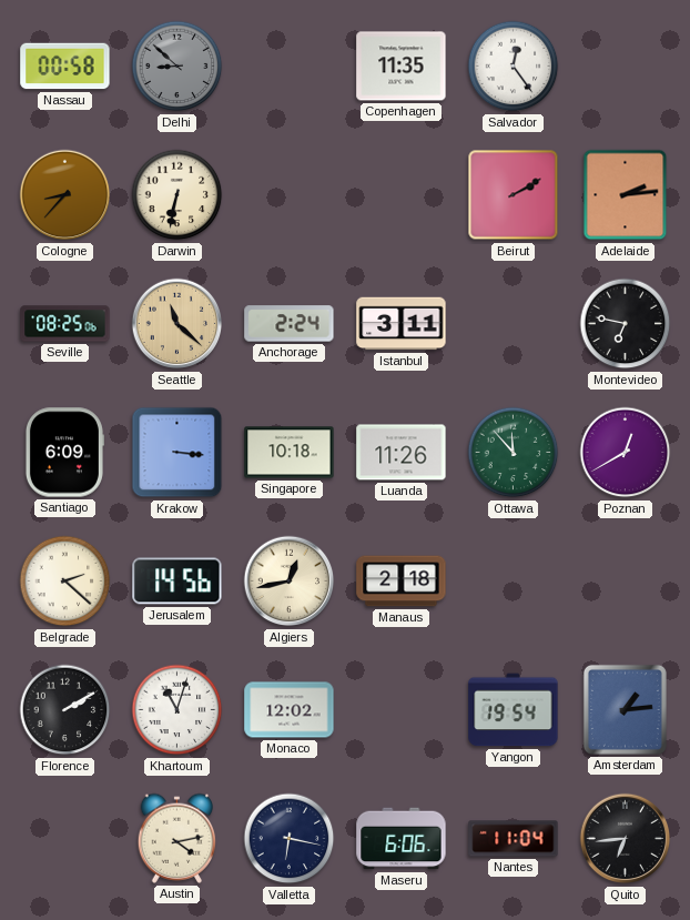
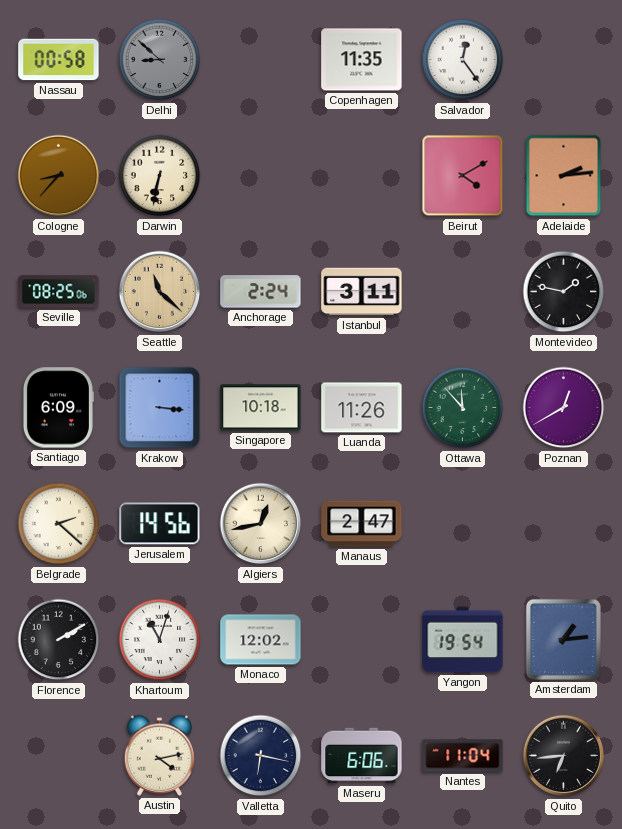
Beirut: 2:10 -> 4:10 (463, 176)
Montevideo: 6:47 -> 1:47 (564, 292)
Manaus: 2:18 -> 2:47 (362, 524)
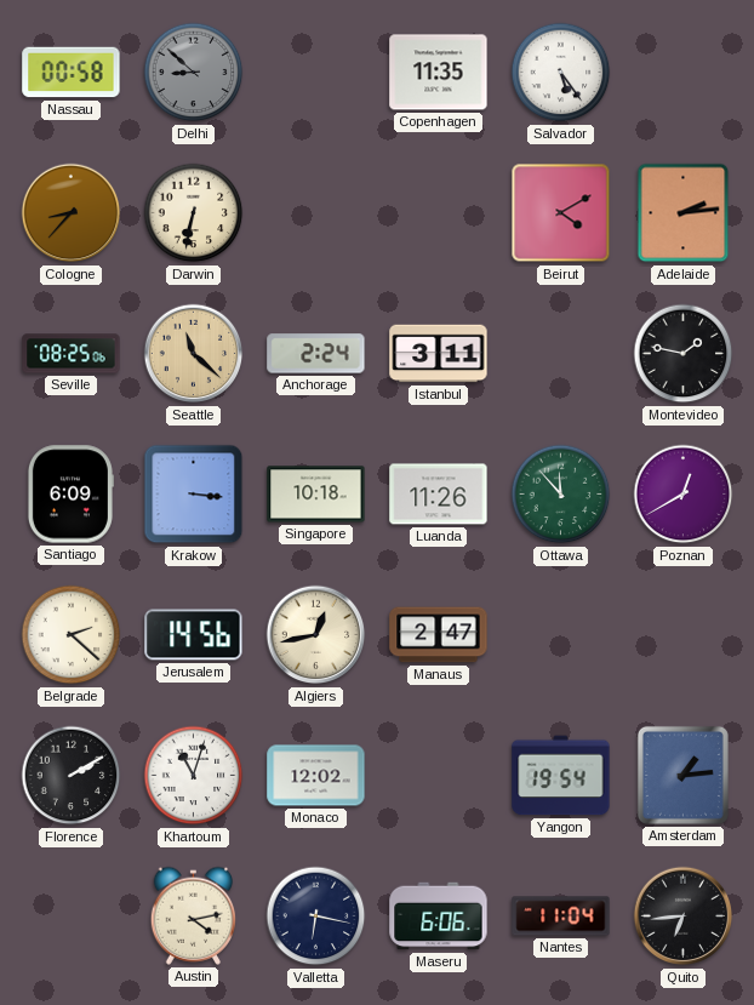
Salvador: 12:24 -> 5:24 (561, 73)
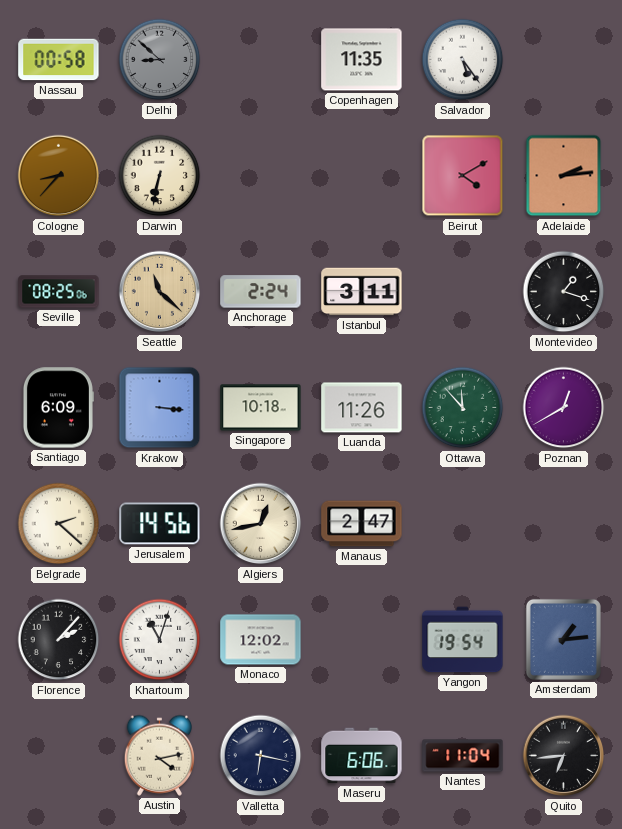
Montevideo: 1:47 -> 1:18 (564, 292)
Florence: 2:10 -> 2:07 (59, 640)
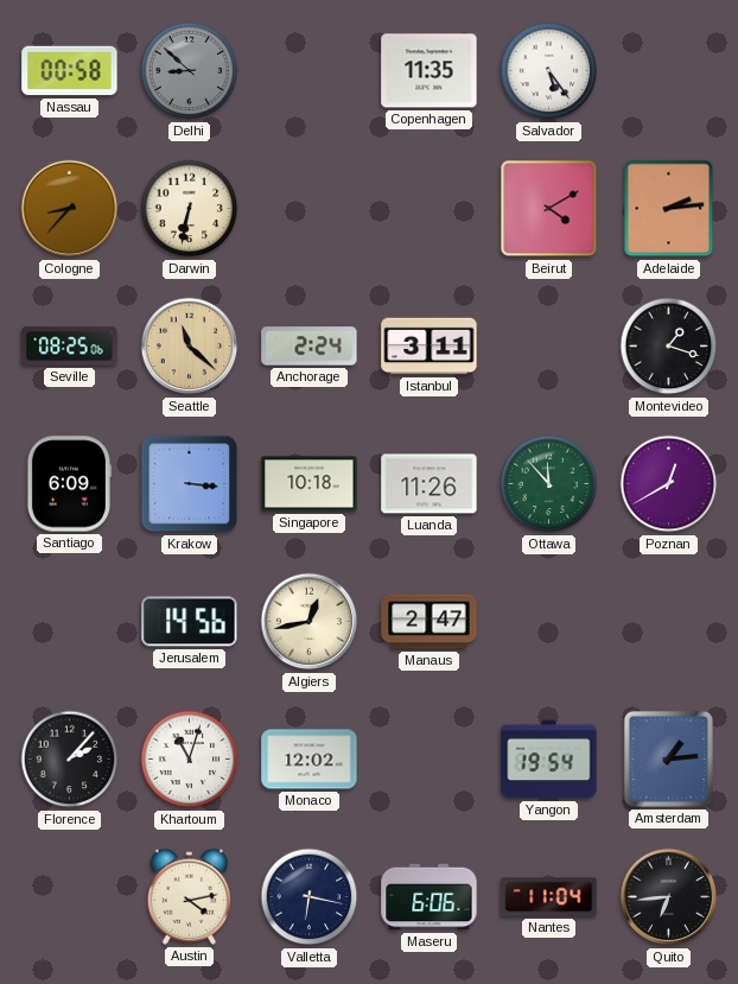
Belgrade: 2:22 -> none (59, 524)
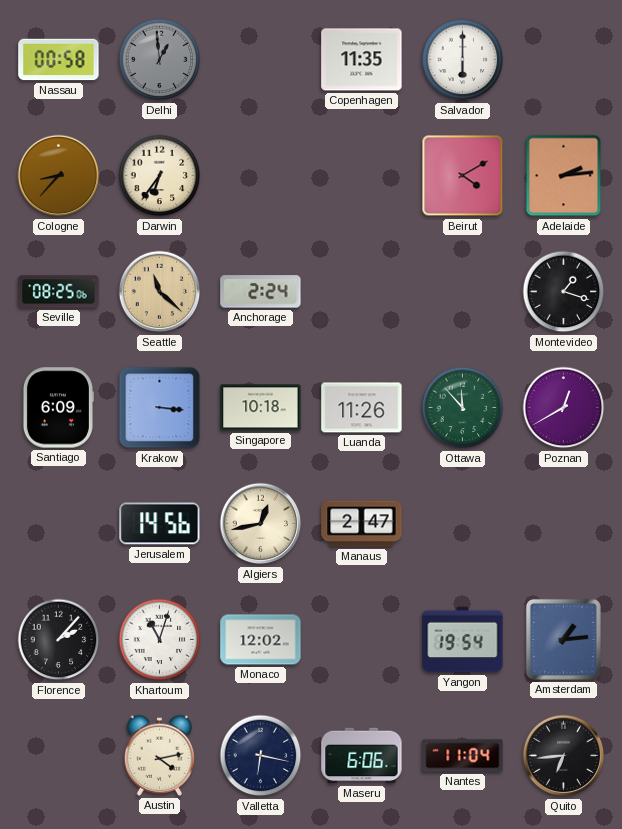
Delhi: 8:52 -> 12:59 (160, 60)
Salvador: 5:24 -> 6:00 (463, 60)
Darwin: 6:32 -> 6:36 (160, 176)
Istanbul: 3:11 -> none (430, 347)
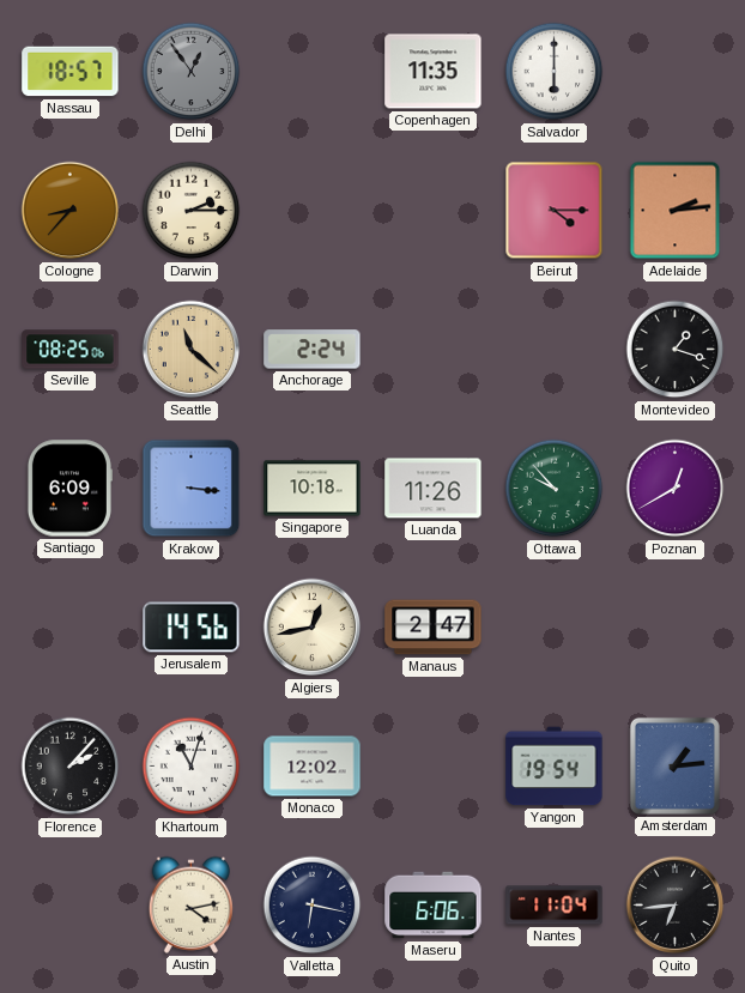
Nassau: 00:58 -> 18:57 (71, 72)
Delhi: 12:59 -> 12:54 (192, 72)
Darwin: 6:36 -> 2:15 (192, 211)
Beirut: 4:10 -> 4:15 (555, 211)
Ottawa: 11:53 -> 9:53 (555, 489)
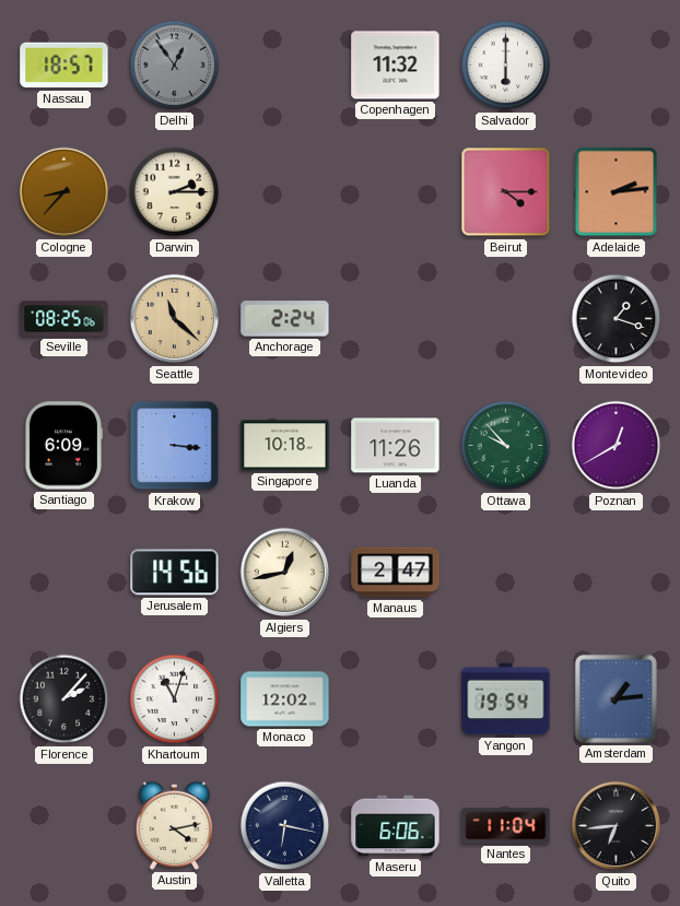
Copenhagen: 11:35 -> 11:32 (396, 66)
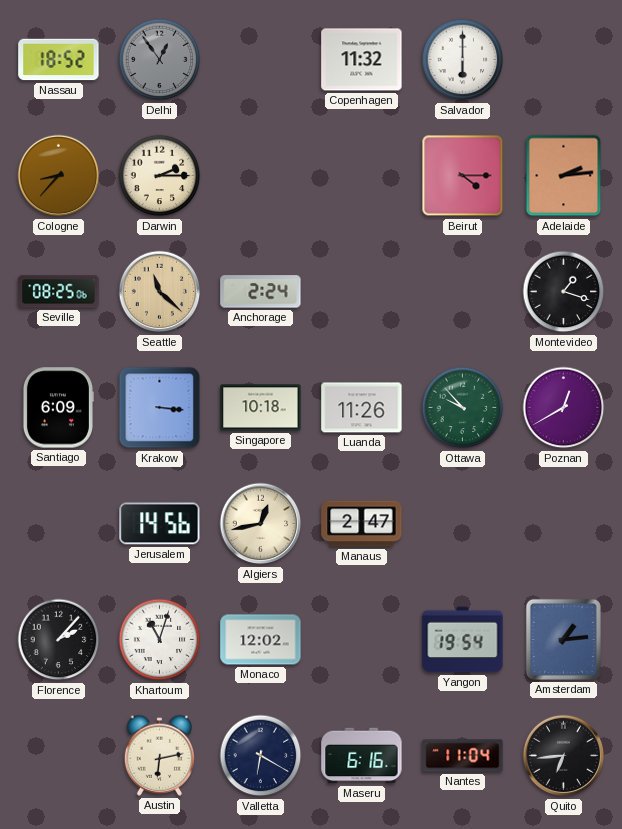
Nassau: 18:57 -> 18:52 (59, 60)
Austin: 4:13 -> 6:13 (160, 755)
Valletta: 6:17 -> 6:20 (261, 756)
Maseru: 6:06 -> 6:16 (362, 756)
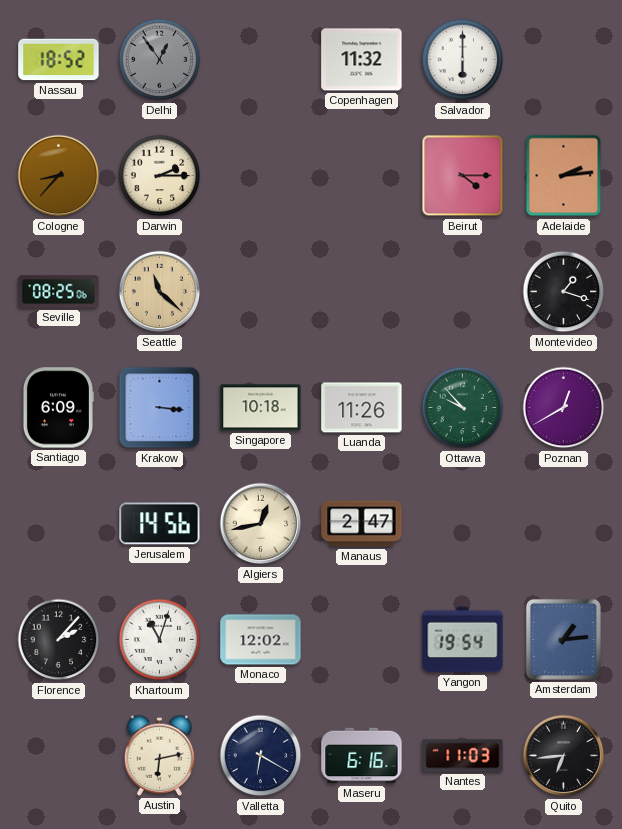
Anchorage: 2:24 -> none (261, 292)
Nantes: 11:04 -> 11:03 (463, 756)
